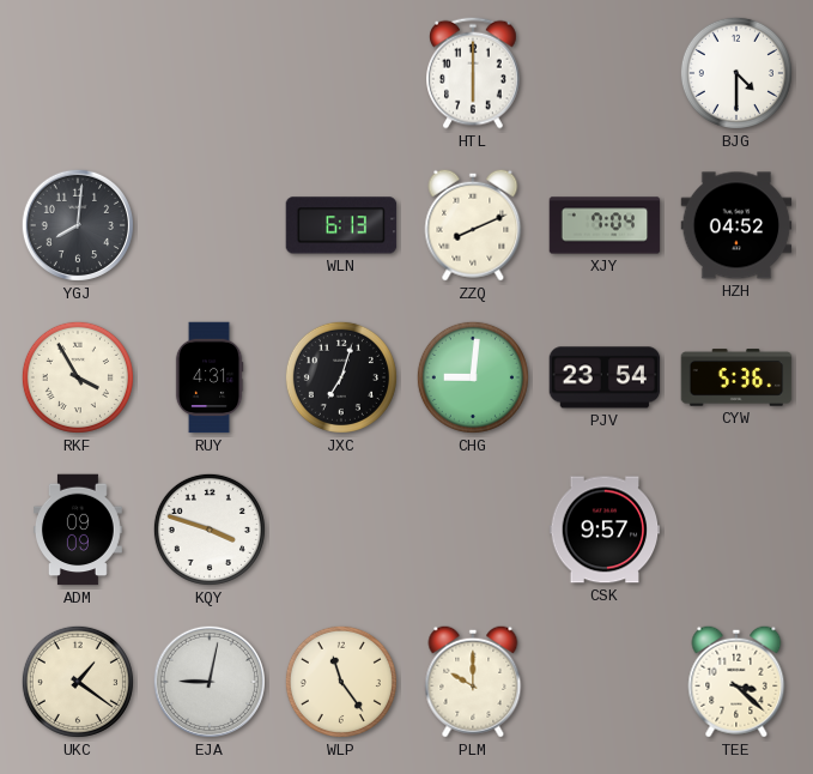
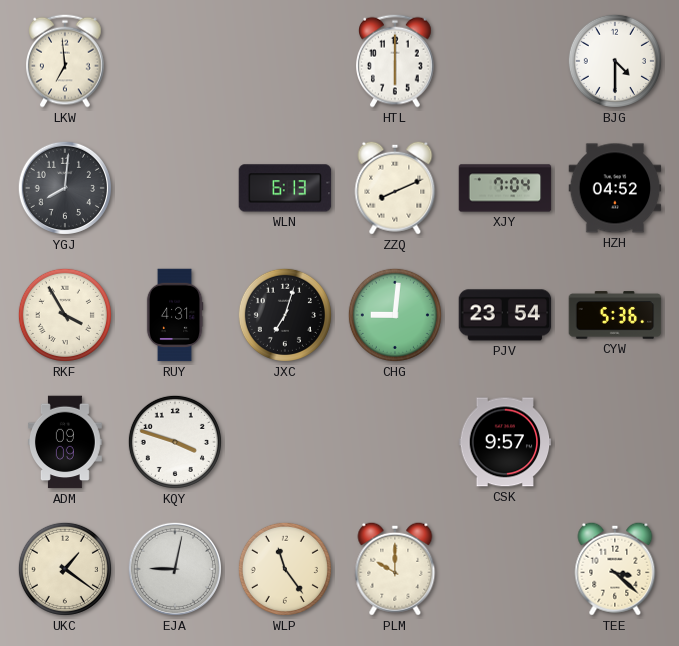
LKW: none -> 6:59 (66, 61)
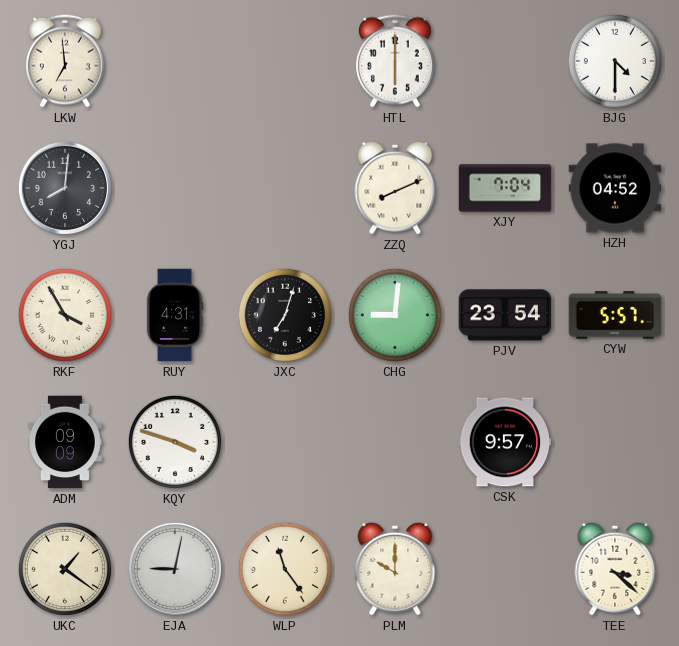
WLN: 6:13 -> none (285, 188)
CYW: 5:36 -> 5:57 (615, 315)
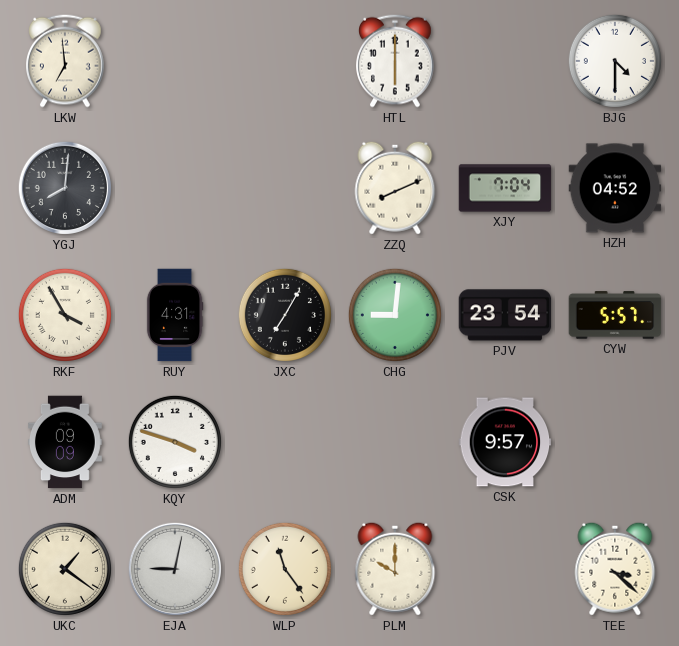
JXC: 7:03 -> 7:05 (285, 315)
